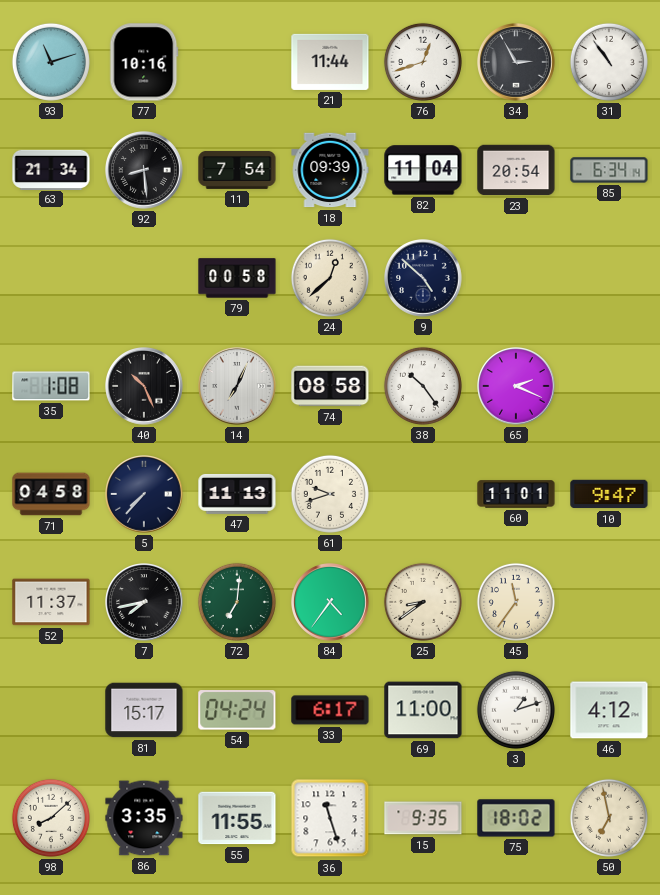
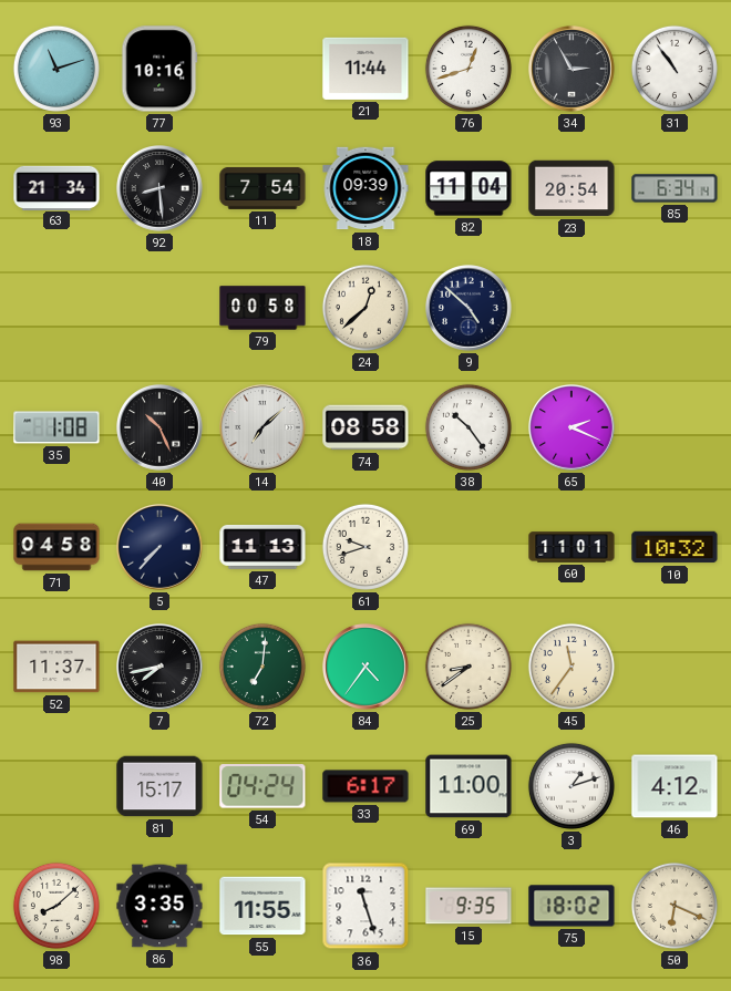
14: 7:04 -> 7:08 (264, 429)
10: 9:47 -> 10:32 (675, 547)
50: 6:58 -> 6:19 (675, 906)
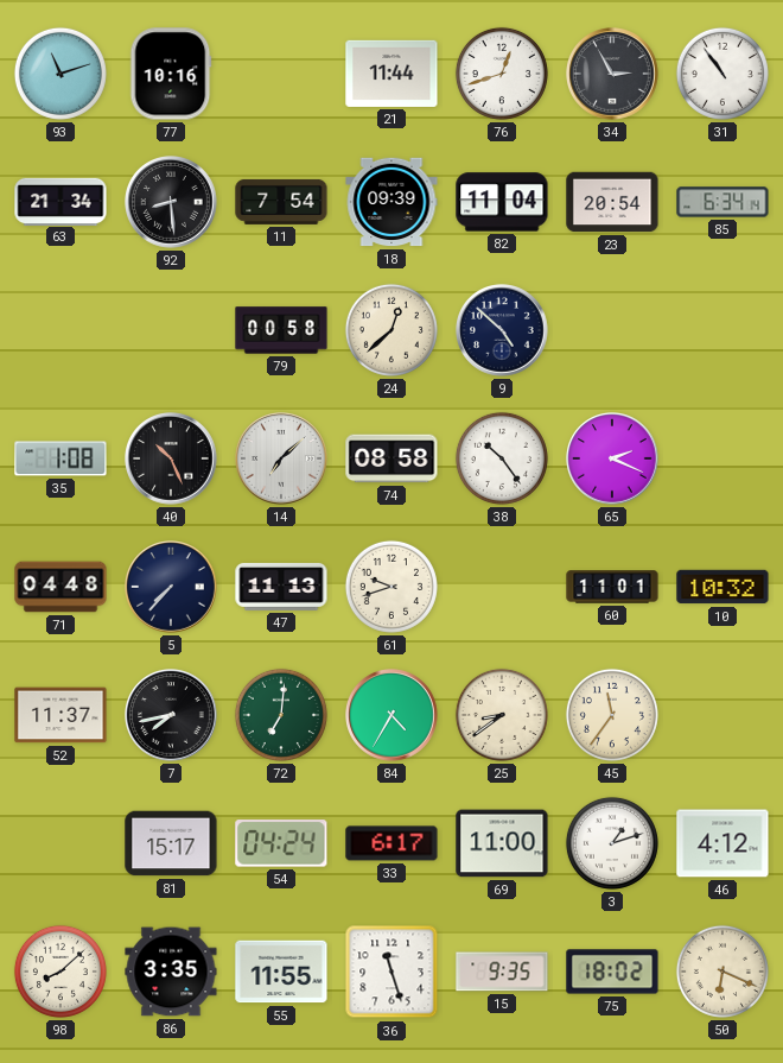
71: 04:58 -> 04:48 (61, 587)
84: 4:36 -> 4:35 (393, 716)
